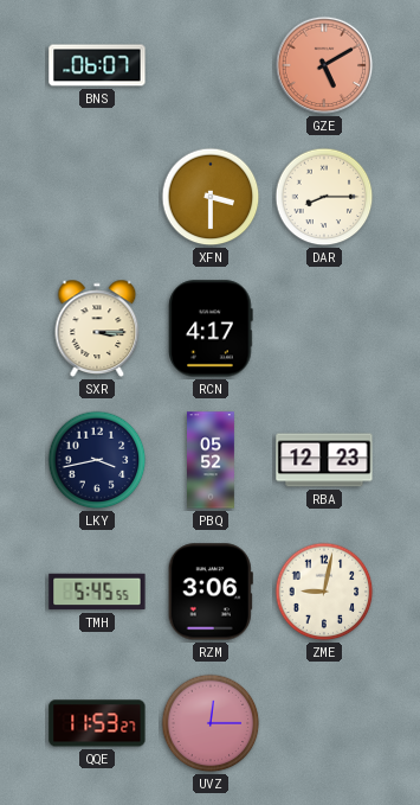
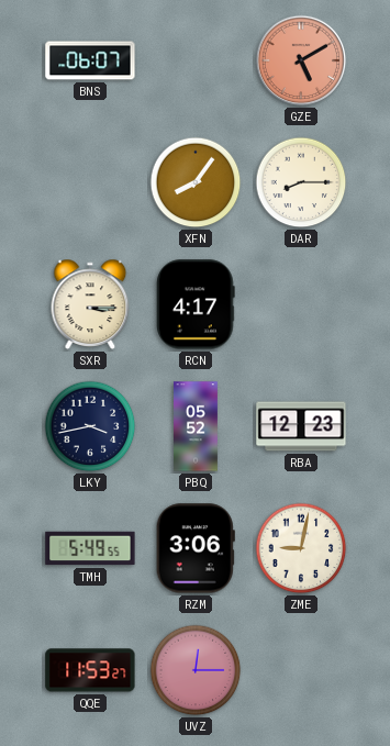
XFN: 3:30 -> 8:06 (196, 182)
TMH: 5:45 -> 5:49 (90, 548)
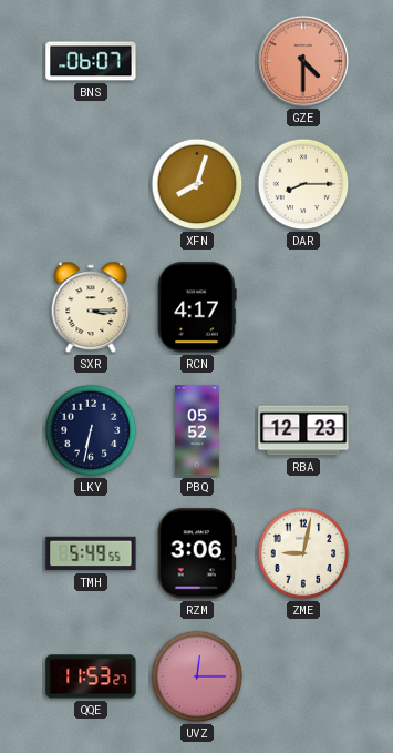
GZE: 5:10 -> 4:30 (303, 61)
XFN: 8:06 -> 8:03 (197, 184)
LKY: 3:43 -> 6:32 (91, 430)
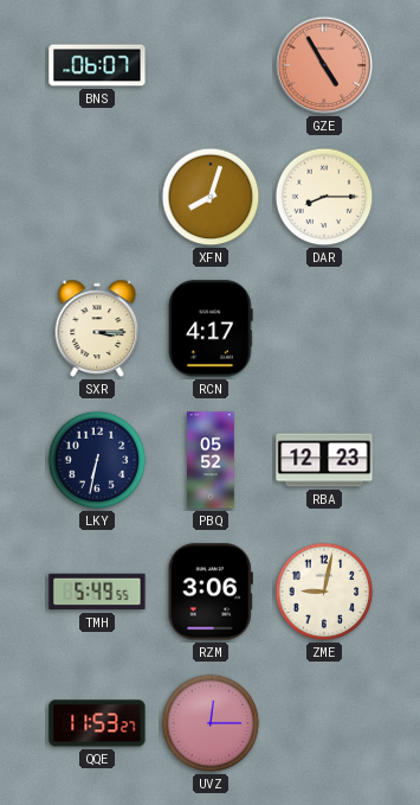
GZE: 4:30 -> 4:55 (324, 65)
